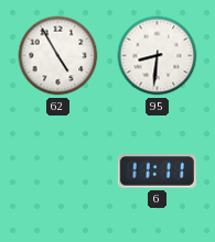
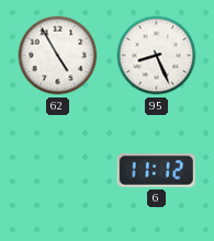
95: 8:31 -> 8:26 (157, 56)
6: 11:11 -> 11:12 (156, 171)
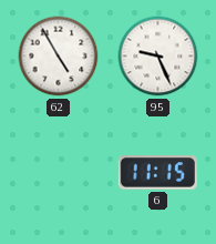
95: 8:26 -> 9:26 (158, 57)
6: 11:12 -> 11:15 (157, 173)
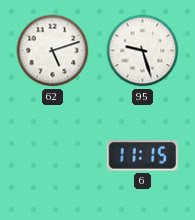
62: 4:55 -> 5:12 (53, 51)
95: 9:26 -> 9:27 (143, 51)
